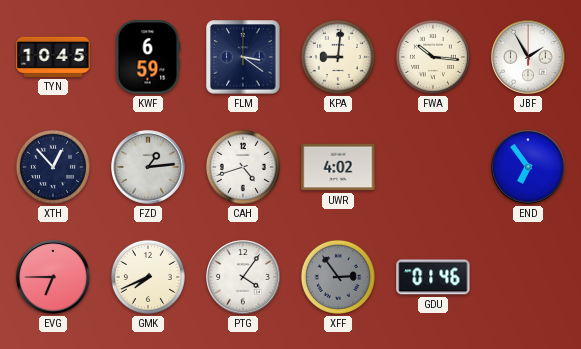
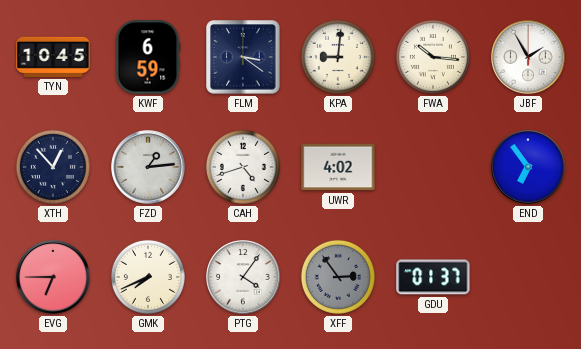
GDU: 01:46 -> 01:37 (433, 277)
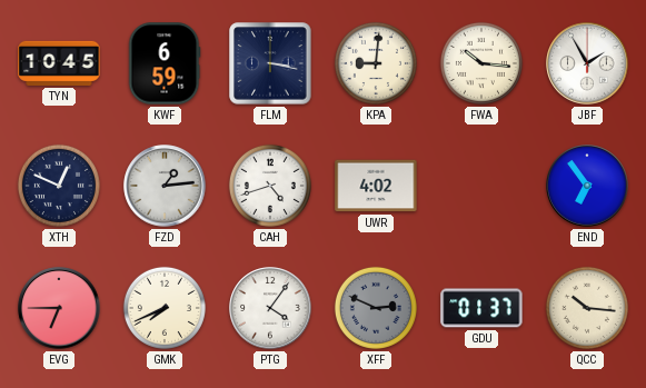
FLM: 3:21 -> 3:17 (270, 63)
XTH: 12:53 -> 12:49 (59, 186)
XFF: 2:54 -> 2:49 (376, 308)
QCC: none -> 10:16 (587, 308)
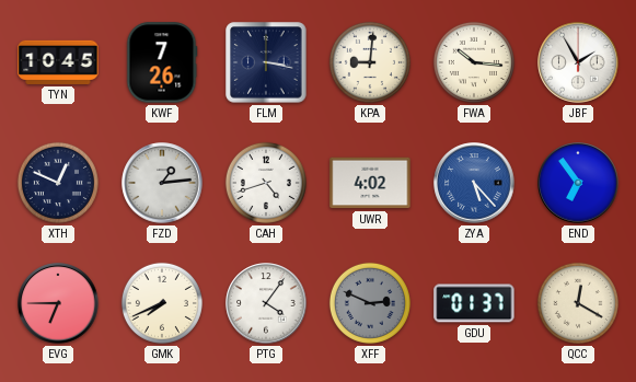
KWF: 6:59 -> 7:26 (162, 62)
ZYA: none -> 5:23 (474, 183)
QCC: 10:16 -> 12:20 (578, 303)
